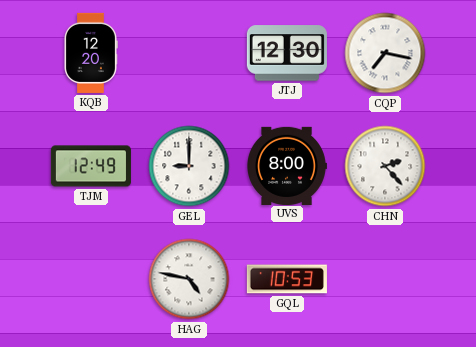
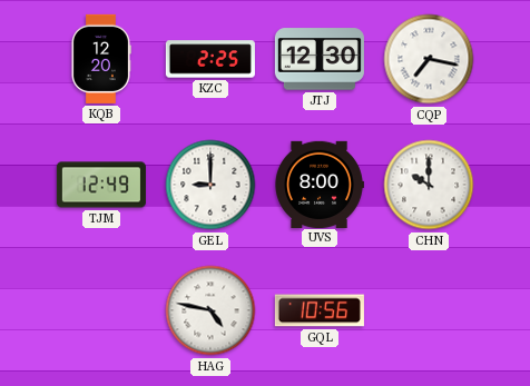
KZC: none -> 2:25 (210, 59)
CHN: 2:23 -> 10:00 (429, 185)
GQL: 10:53 -> 10:56 (320, 310)
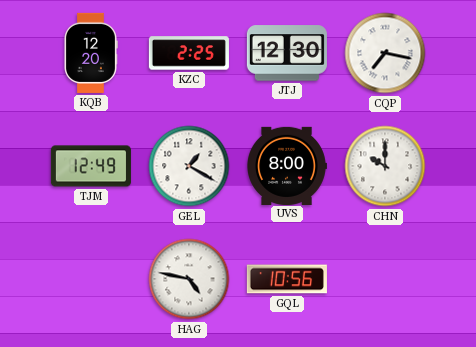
GEL: 9:00 -> 1:20 (189, 166)
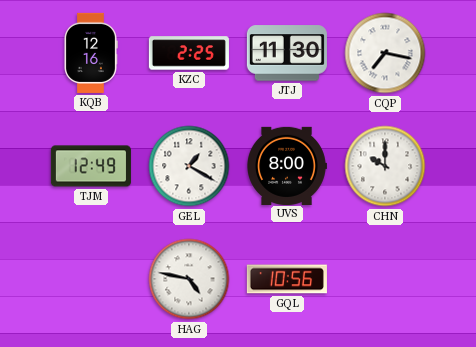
KQB: 12:20 -> 12:16 (91, 53)
JTJ: 12:30 -> 11:30 (287, 53)
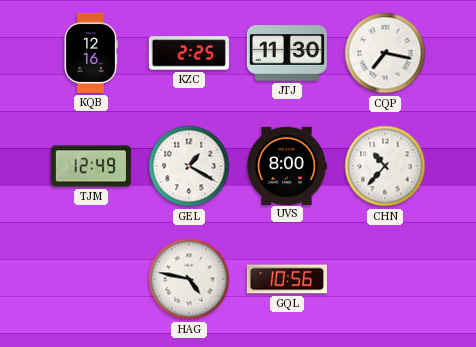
CHN: 10:00 -> 10:37 (385, 166)
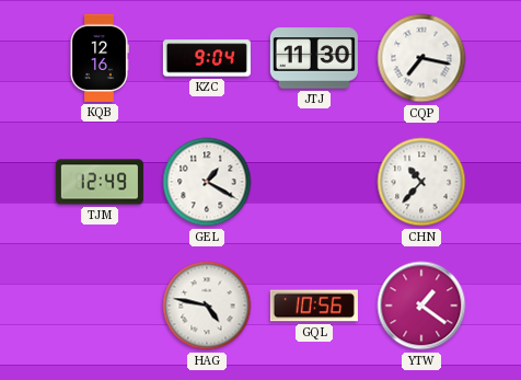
KZC: 2:25 -> 9:04 (207, 58)
UVS: 8:00 -> none (287, 165)
YTW: none -> 1:21 (421, 306)
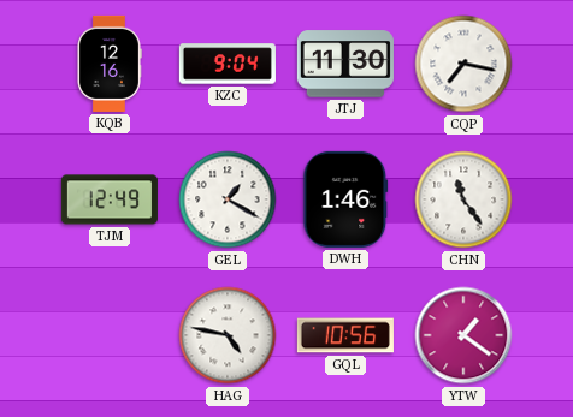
DWH: none -> 1:46 (345, 199)
CHN: 10:37 -> 11:24 (463, 199)
